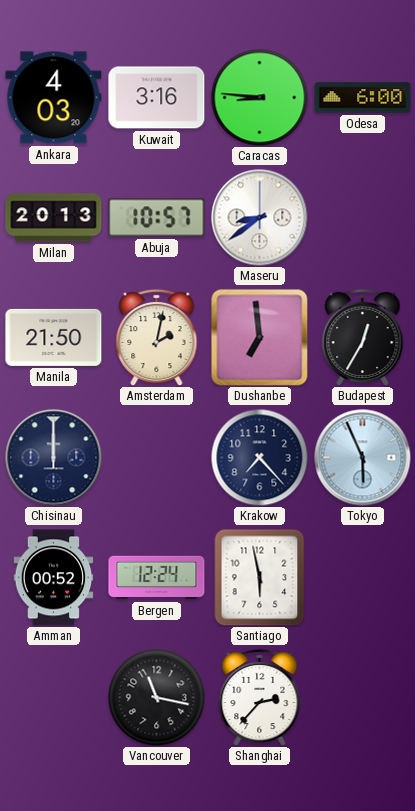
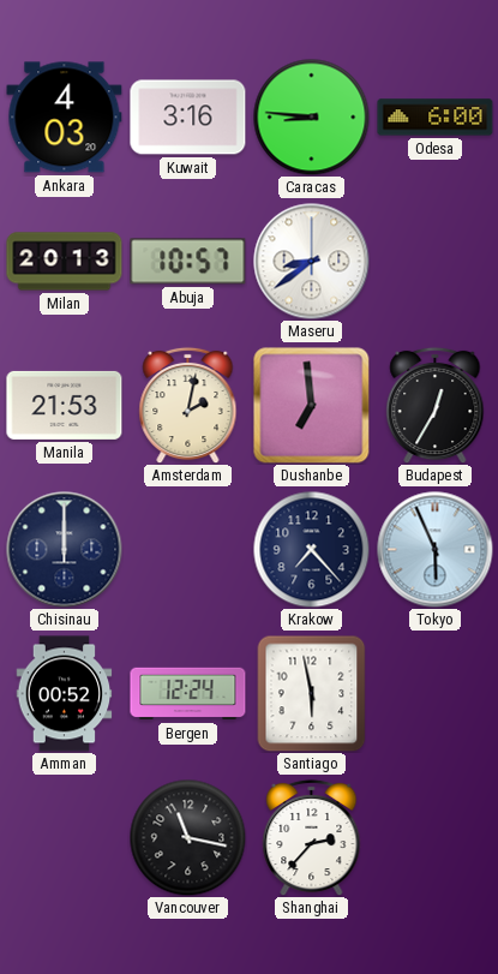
Manila: 21:50 -> 21:53 (65, 405)
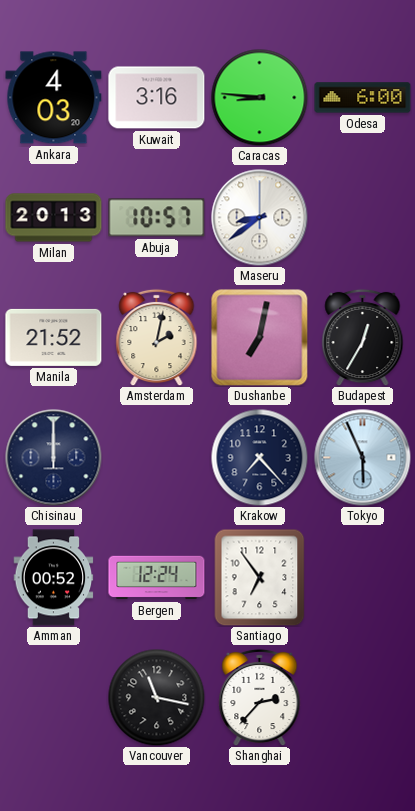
Manila: 21:53 -> 21:52 (54, 337)
Dushanbe: 6:59 -> 7:02 (260, 338)
Santiago: 5:58 -> 6:54 (260, 577)
